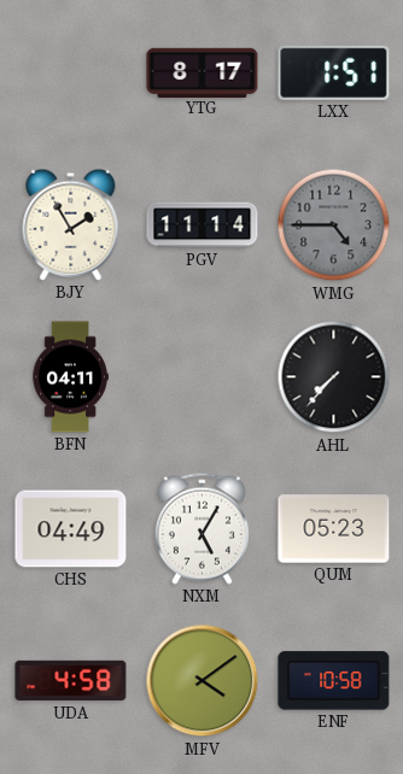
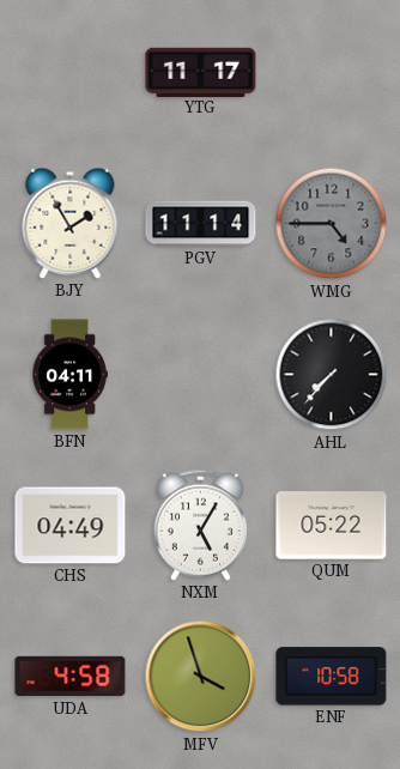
YTG: 8:17 -> 11:17 (201, 72)
LXX: 1:51 -> none (334, 72)
QUM: 05:23 -> 05:22 (332, 526)
MFV: 4:09 -> 3:57 (201, 677)
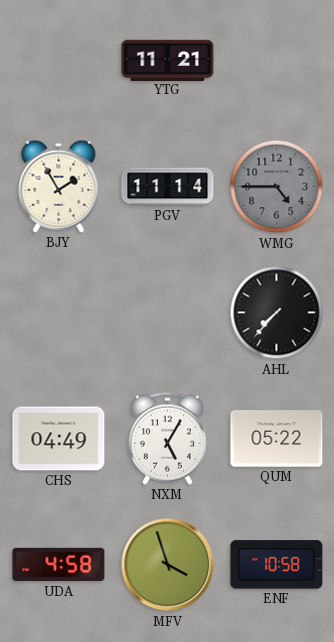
YTG: 11:17 -> 11:21 (168, 60)
BFN: 04:11 -> none (69, 375)
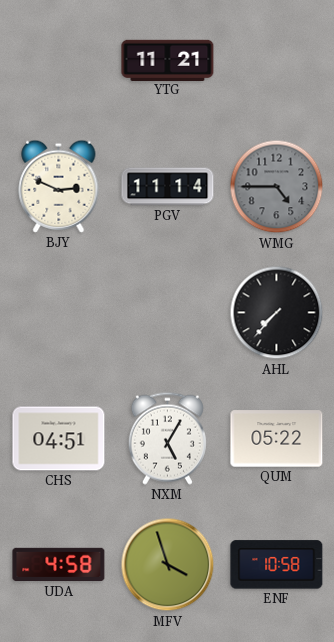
BJY: 1:55 -> 2:49 (59, 186)
CHS: 04:49 -> 04:51 (59, 439)
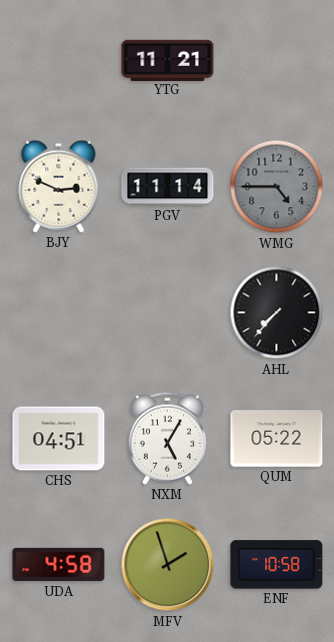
MFV: 3:57 -> 1:57 (168, 565)
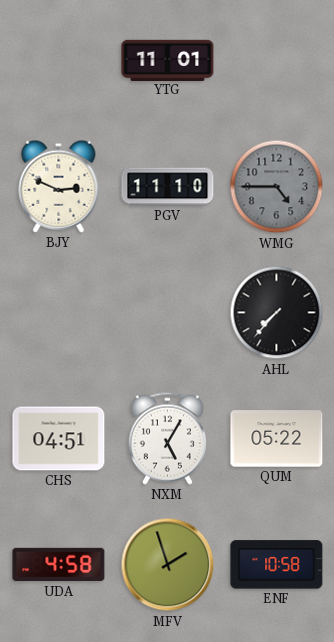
YTG: 11:21 -> 11:01 (168, 60)
PGV: 11:14 -> 11:10 (168, 187)
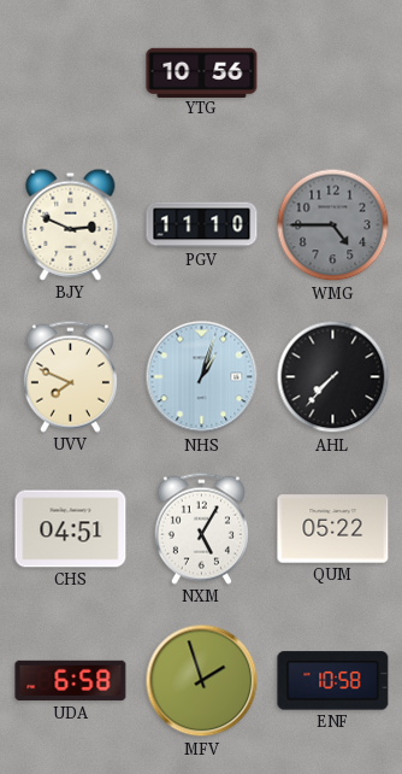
YTG: 11:01 -> 10:56 (202, 72)
UVV: none -> 7:49 (70, 376)
NHS: none -> 1:03 (202, 377)
UDA: 4:58 -> 6:58 (71, 681)
